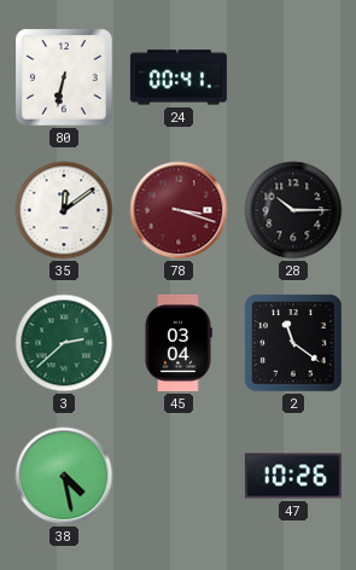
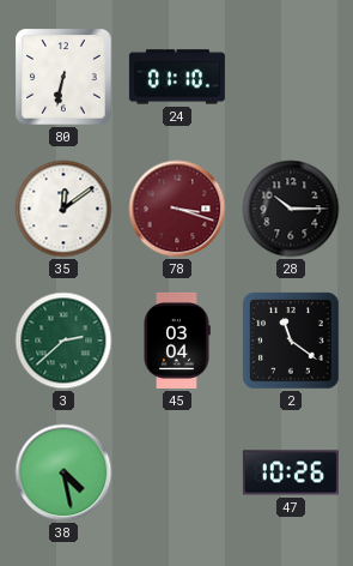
24: 00:41 -> 01:10 (177, 77)
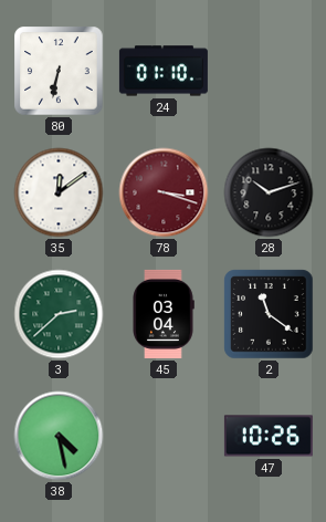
28: 10:15 -> 10:12 (269, 192)
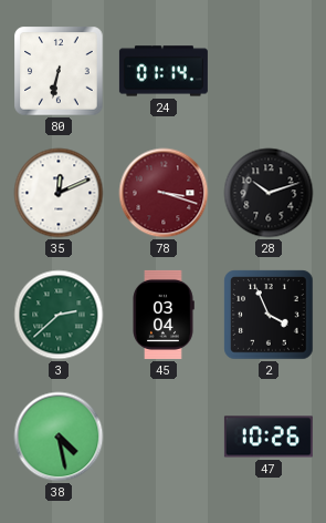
24: 01:10 -> 01:14 (164, 71)
35: 12:09 -> 12:11 (59, 193)
2: 11:21 -> 3:56 (269, 315)
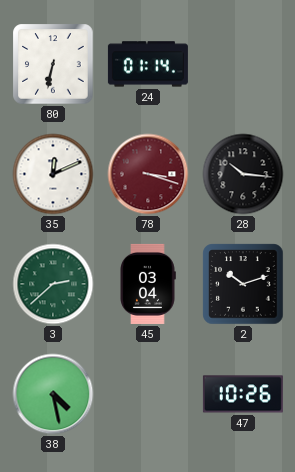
28: 10:12 -> 10:16 (243, 174)
2: 3:56 -> 10:12 (243, 284)
